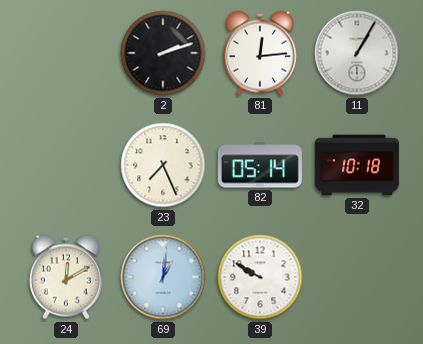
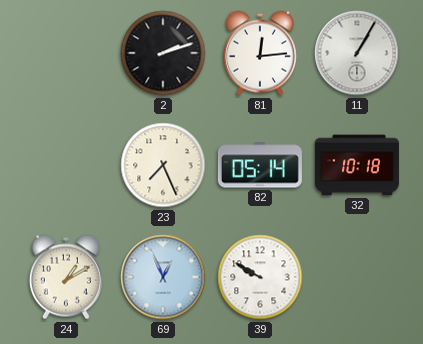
24: 12:10 -> 1:10 (66, 277)
69: 1:01 -> 12:56 (163, 277)
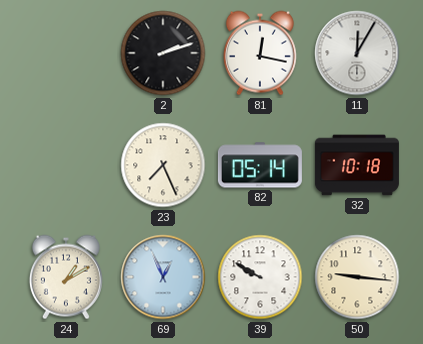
81: 12:14 -> 12:17 (260, 53)
11: 1:05 -> 12:05 (357, 53)
50: none -> 9:16 (357, 277)
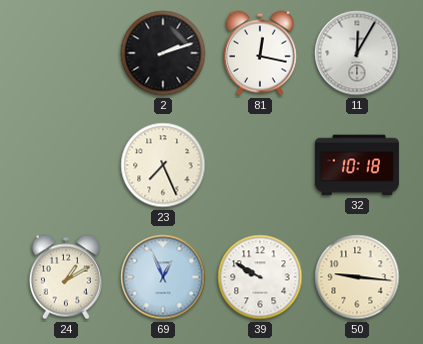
82: 05:14 -> none (260, 165)
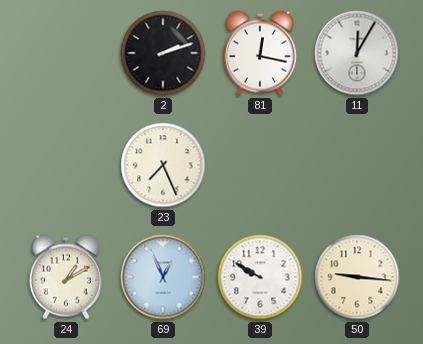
32: 10:18 -> none (357, 165)
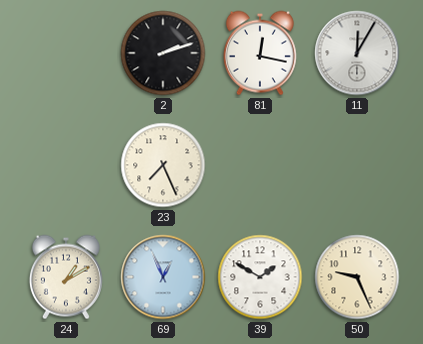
39: 9:50 -> 1:50 (260, 277)
50: 9:16 -> 9:26 (357, 277)
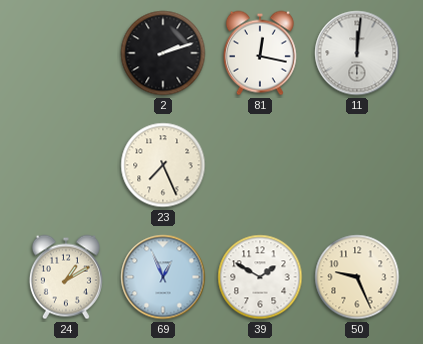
11: 12:05 -> 12:01 (357, 53)
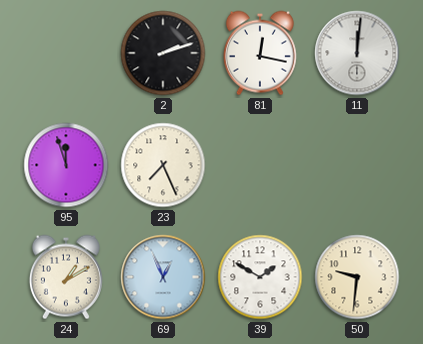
95: none -> 11:57 (66, 165)
50: 9:26 -> 9:31 (357, 277)
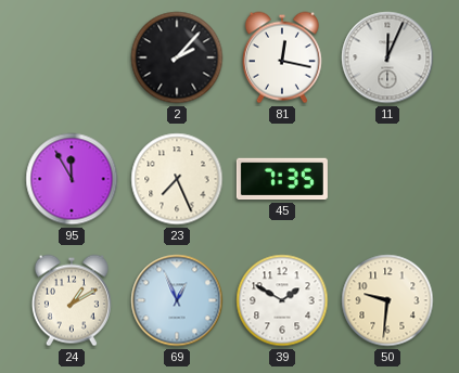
2: 2:12 -> 2:07 (177, 57)
11: 12:01 -> 12:04 (387, 57)
95: 11:57 -> 11:55 (72, 179)
45: none -> 7:35 (282, 179)
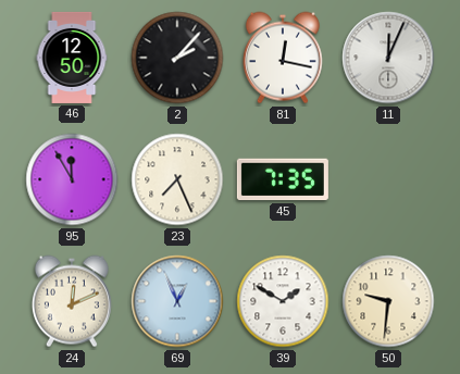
46: none -> 12:50 (72, 58)
24: 1:10 -> 12:11 (72, 301)
